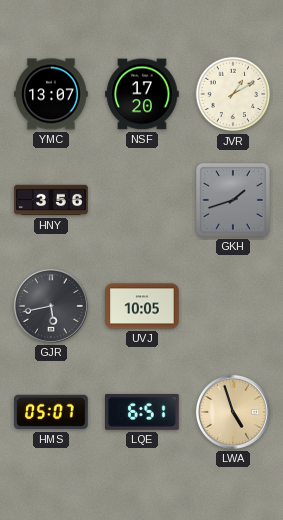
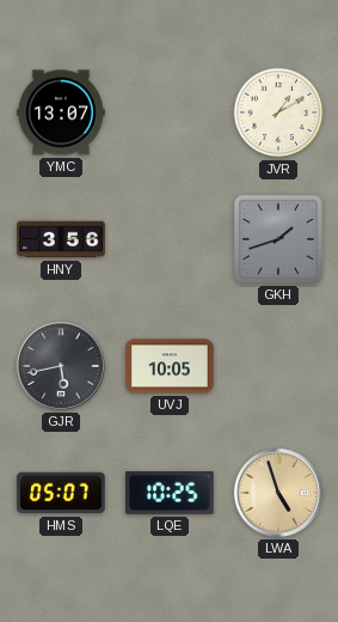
NSF: 17:20 -> none (142, 94)
LQE: 6:51 -> 10:25 (171, 493)
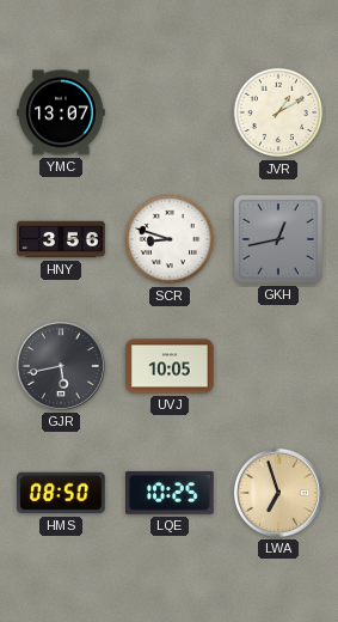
SCR: none -> 8:48 (170, 239)
GKH: 1:42 -> 12:43 (278, 239)
HMS: 05:07 -> 08:50 (61, 493)
LWA: 4:57 -> 6:57 (278, 493)
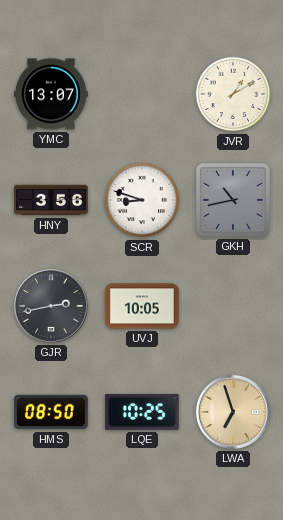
GKH: 12:43 -> 10:43 (233, 200)
GJR: 5:43 -> 2:43 (51, 306)
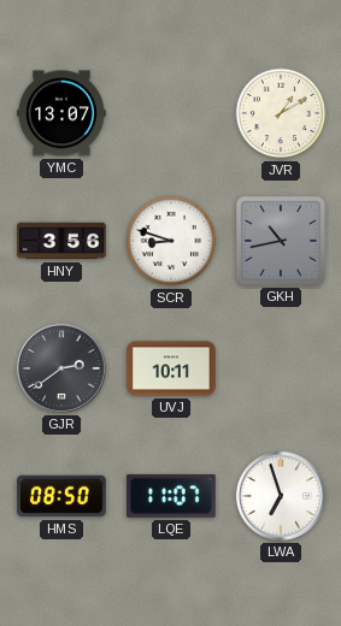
GJR: 2:43 -> 2:39 (61, 368)
UVJ: 10:05 -> 10:11 (171, 368)
LQE: 10:25 -> 11:07 (172, 496)
LWA dial: champagne -> white (281, 496)
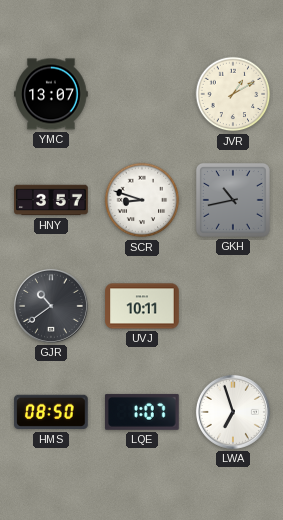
HNY: 3:56 -> 3:57 (51, 200)
GJR: 2:39 -> 10:39 (51, 306)
LQE: 11:07 -> 1:07 (143, 412)
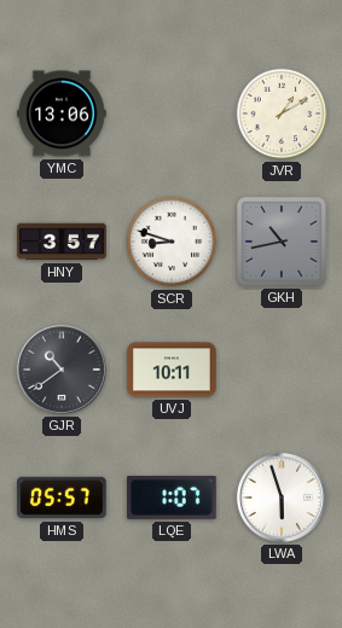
YMC: 13:07 -> 13:06 (62, 114)
HMS: 08:50 -> 05:57 (62, 498)
LWA: 6:57 -> 5:57 (282, 498)
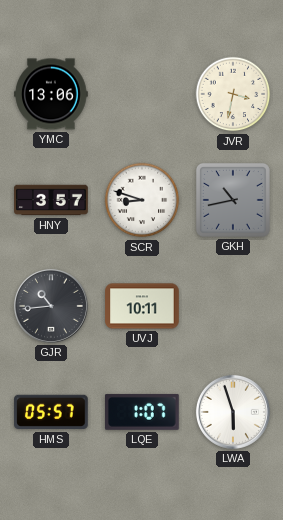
JVR: 1:10 -> 3:32 (233, 94)
GJR: 10:39 -> 10:44 (51, 306)
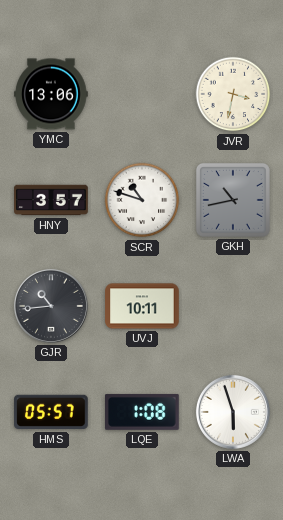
SCR: 8:48 -> 10:48 (142, 200)
LQE: 1:07 -> 1:08 (143, 412)
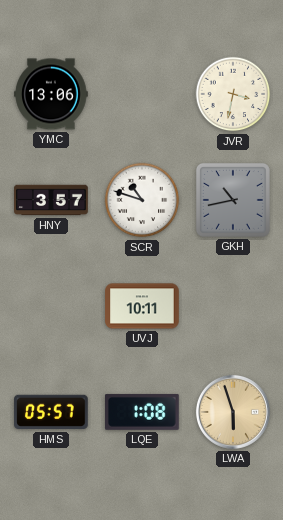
GJR: 10:44 -> none (51, 306)
LWA dial: white -> champagne (233, 412)
